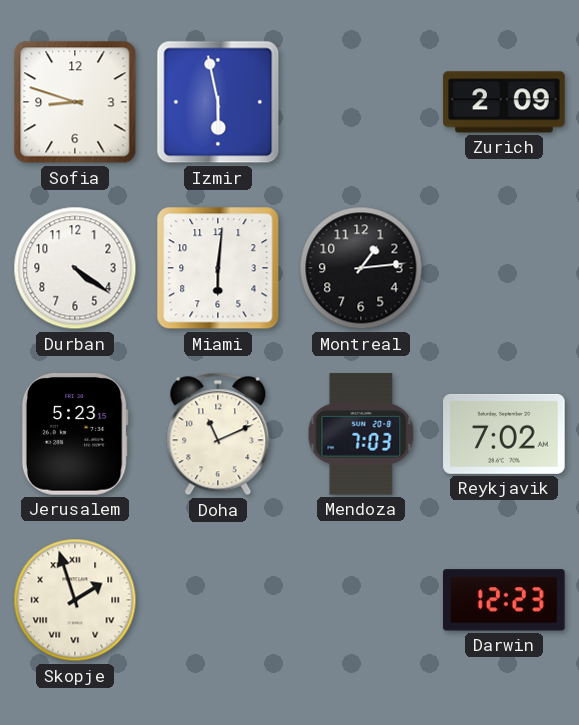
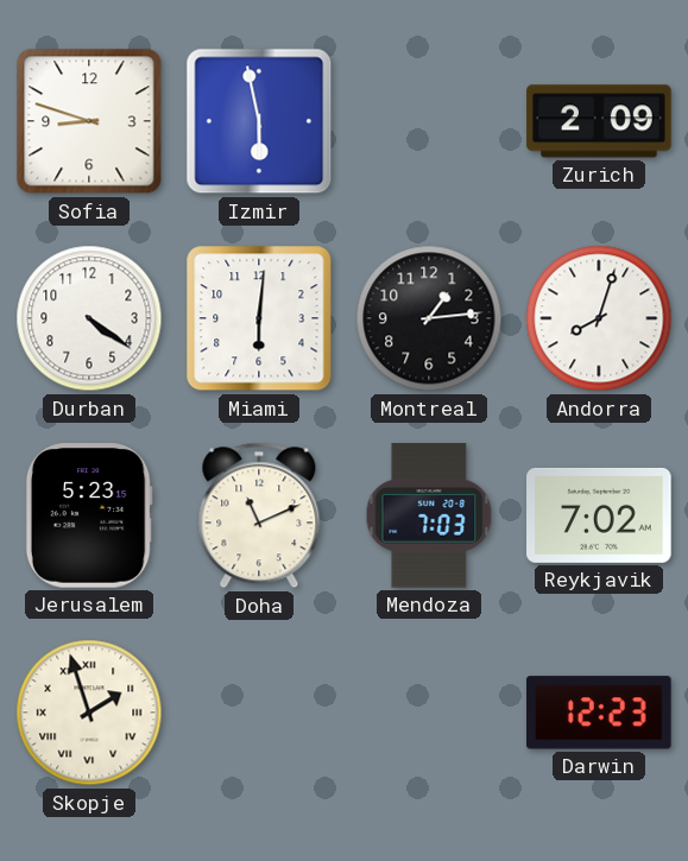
Andorra: none -> 8:03 (599, 318)
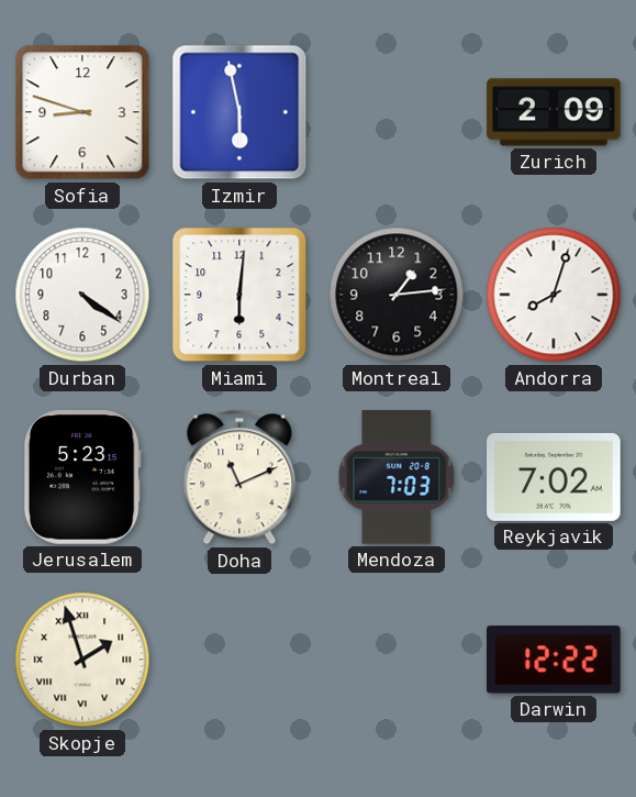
Darwin: 12:23 -> 12:22 (555, 660)
